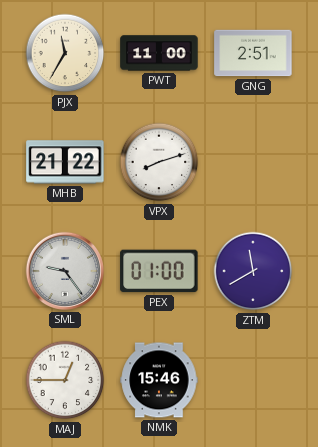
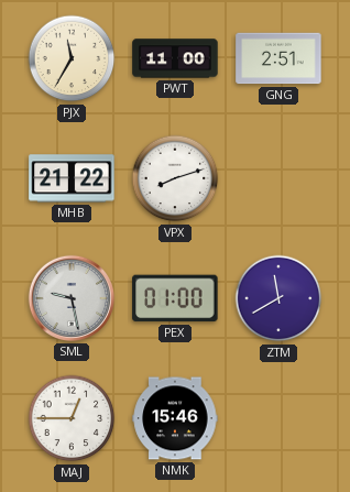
SML: 9:24 -> 9:28 (72, 298)
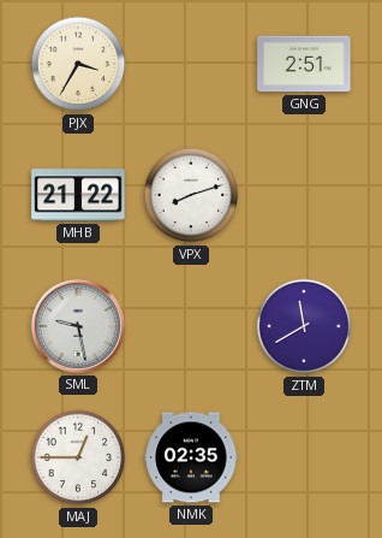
PJX: 11:35 -> 3:35 (78, 64)
PWT: 11:00 -> none (175, 58)
PEX: 01:00 -> none (175, 298)
NMK: 15:46 -> 02:35 (191, 457)
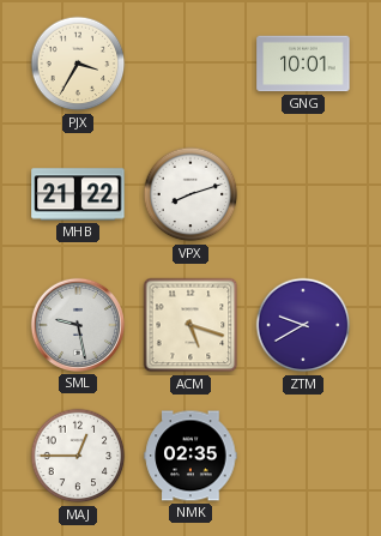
GNG: 2:51 -> 10:01 (303, 64)
ACM: none -> 5:18 (190, 325)
ZTM: 11:40 -> 9:40 (303, 325)
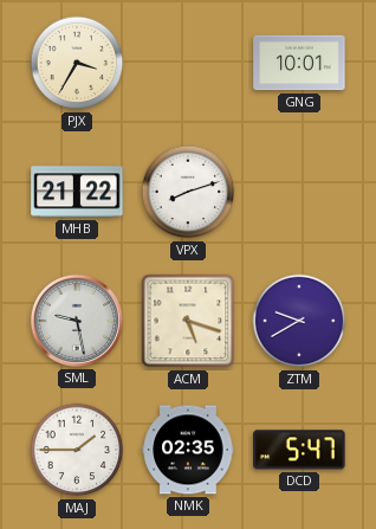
MAJ: 12:45 -> 1:45 (77, 450)
DCD: none -> 5:47 (299, 450)
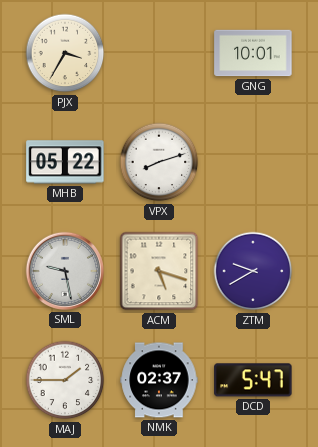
MHB: 21:22 -> 05:22 (65, 162)
NMK: 02:35 -> 02:37 (159, 380)
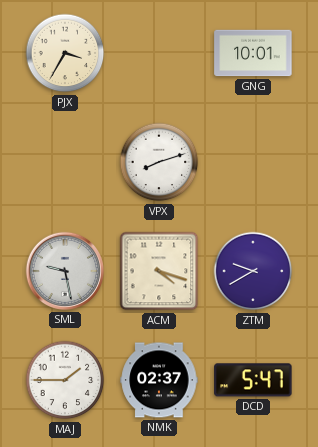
MHB: 05:22 -> none (65, 162)
ACM: 5:18 -> 4:18 (159, 271)
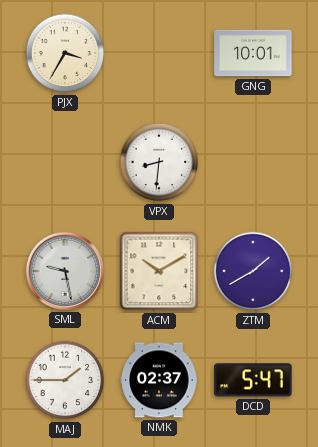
VPX: 8:12 -> 8:31 (159, 162)
ACM: 4:18 -> 10:10 (159, 271)
ZTM: 9:40 -> 1:40 (253, 271)
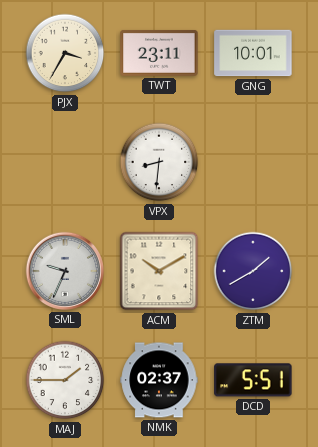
TWT: none -> 23:11 (159, 53)
SML: 9:28 -> 9:34 (65, 271)
DCD: 5:47 -> 5:51 (253, 380)
